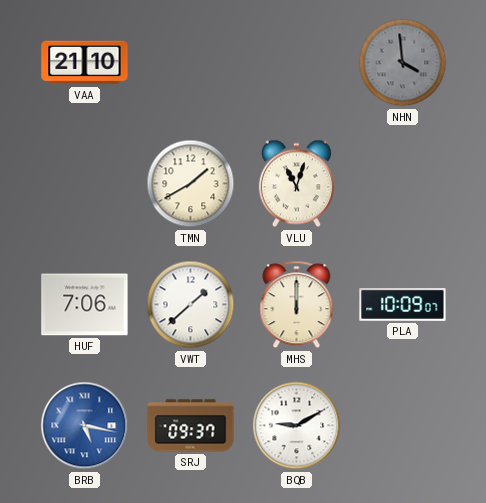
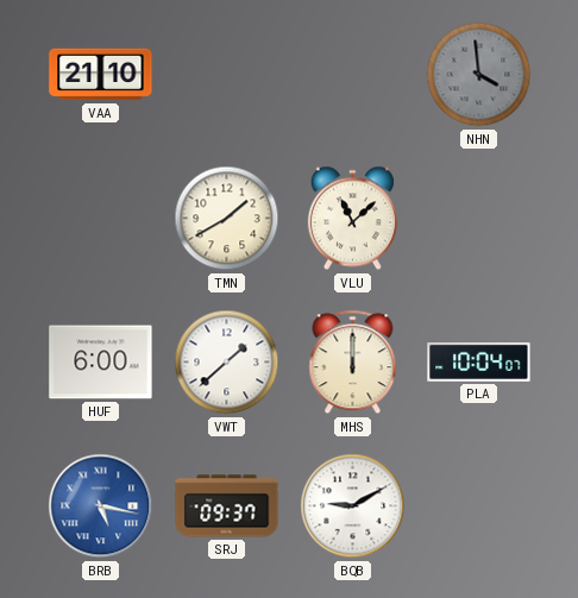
VLU: 11:03 -> 11:08 (352, 219)
HUF: 7:06 -> 6:00 (101, 363)
PLA: 10:09 -> 10:04 (479, 363)
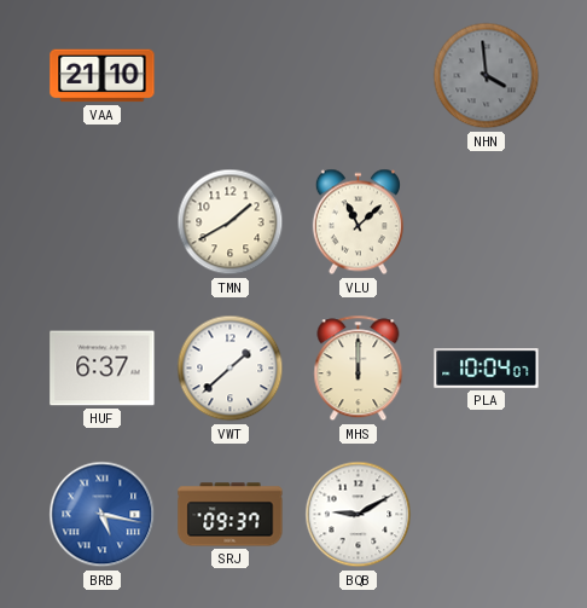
HUF: 6:00 -> 6:37 (103, 369)
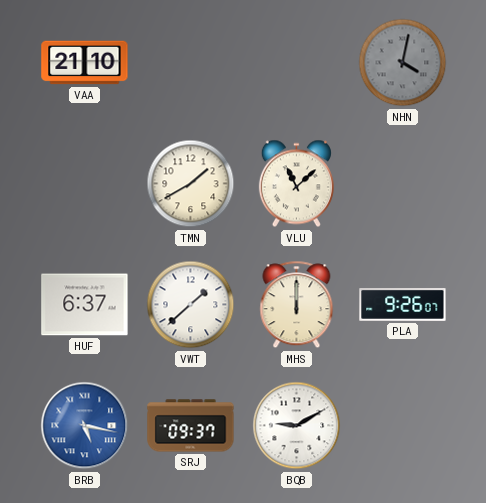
NHN: 3:59 -> 4:02 (403, 63)
PLA: 10:04 -> 9:26 (403, 305)
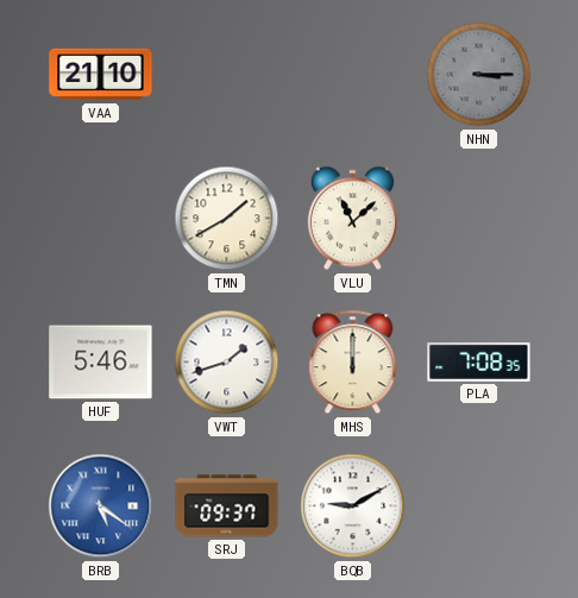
NHN: 4:02 -> 3:15 (479, 75)
HUF: 6:37 -> 5:46 (101, 363)
VWT: 1:38 -> 1:42 (227, 363)
PLA: 9:26 -> 7:08 (479, 363)
BRB: 5:17 -> 5:21 (101, 506)
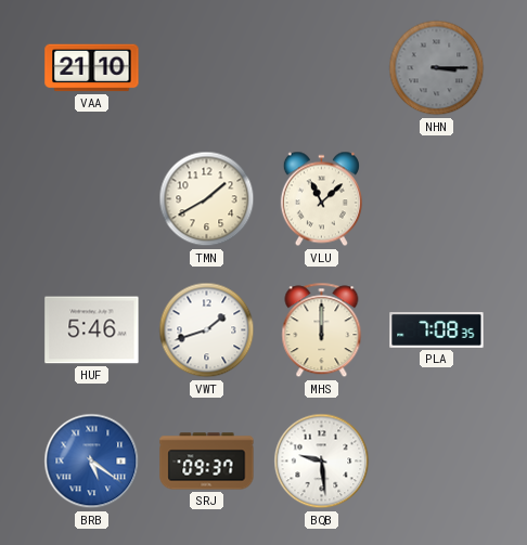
BQB: 9:10 -> 9:29 (322, 462)
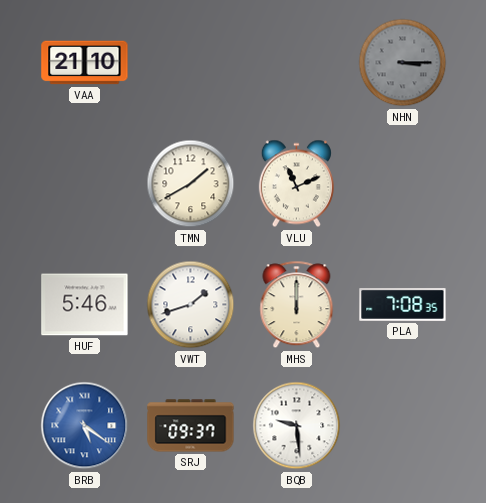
VLU: 11:08 -> 11:11 (296, 184)
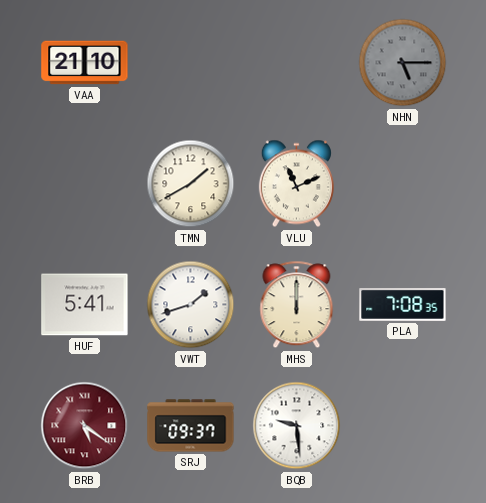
NHN: 3:15 -> 5:15 (403, 63)
HUF: 5:46 -> 5:41 (85, 305)
BRB dial: blue -> burgundy (85, 426)
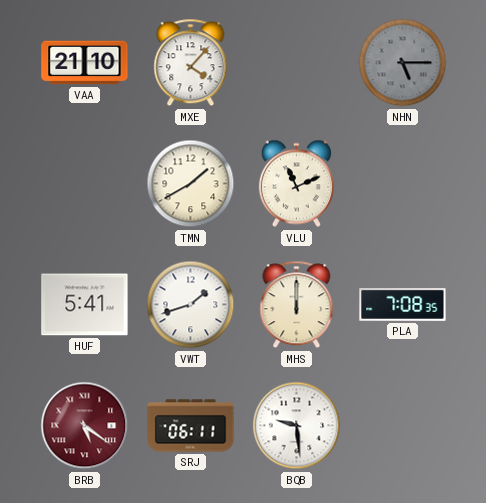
MXE: none -> 4:07 (191, 63)
SRJ: 09:37 -> 06:11 (191, 426)
